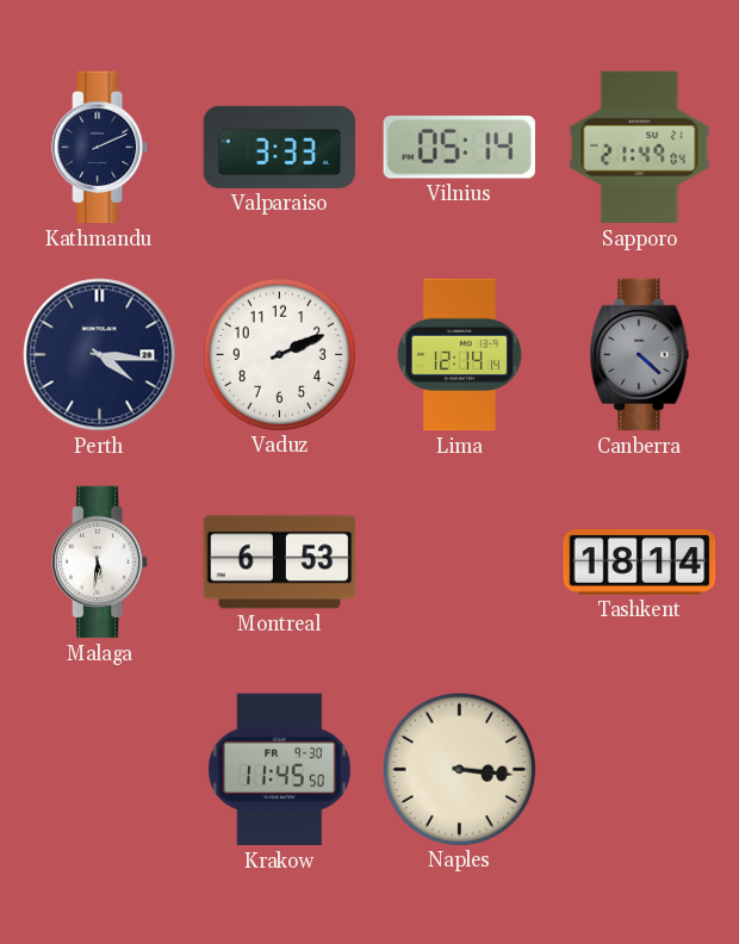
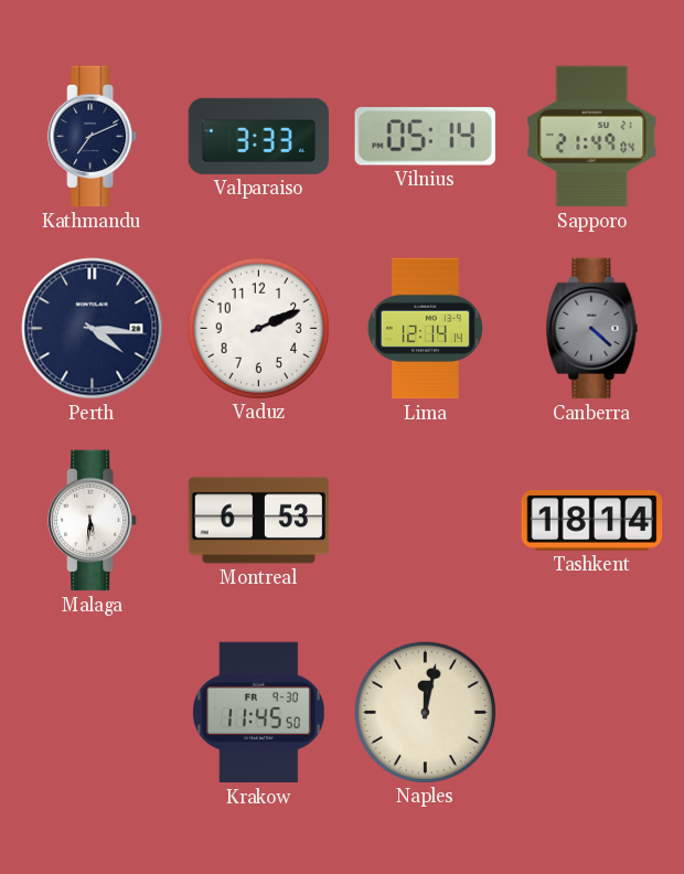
Kathmandu: 2:11 -> 7:11 (93, 137)
Naples: 3:16 -> 12:02 (425, 712)
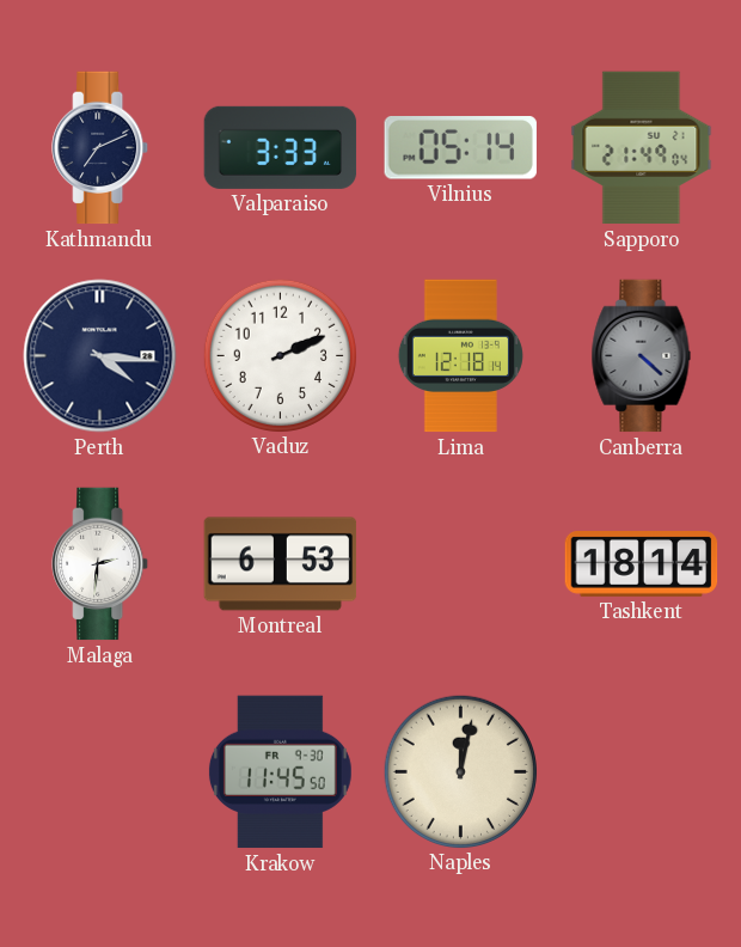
Lima: 12:14 -> 12:18 (460, 356)
Malaga: 5:31 -> 2:31 (100, 564)
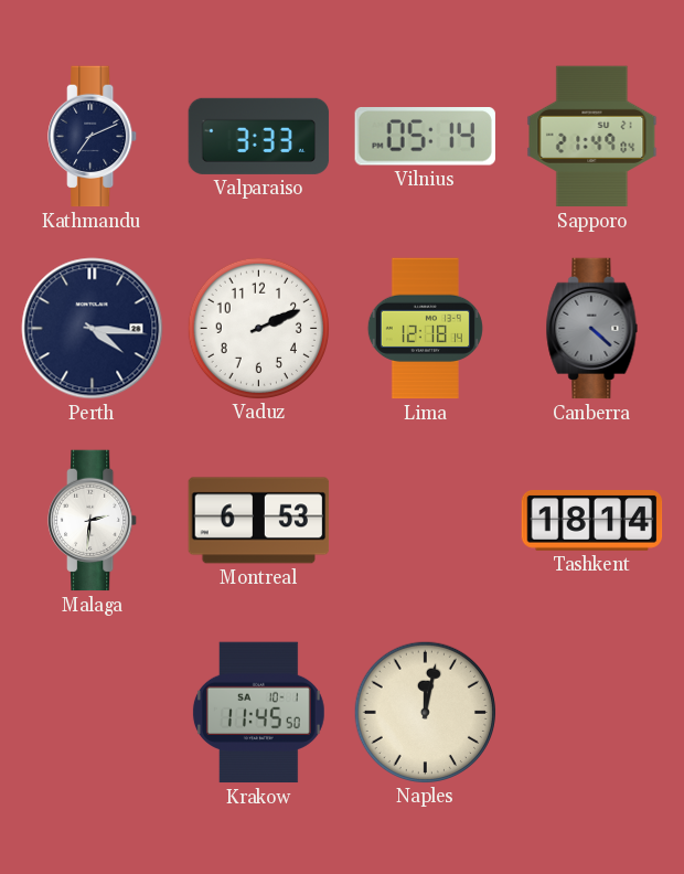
Krakow date: FR 9-30 -> SA 10-1 (258, 713)
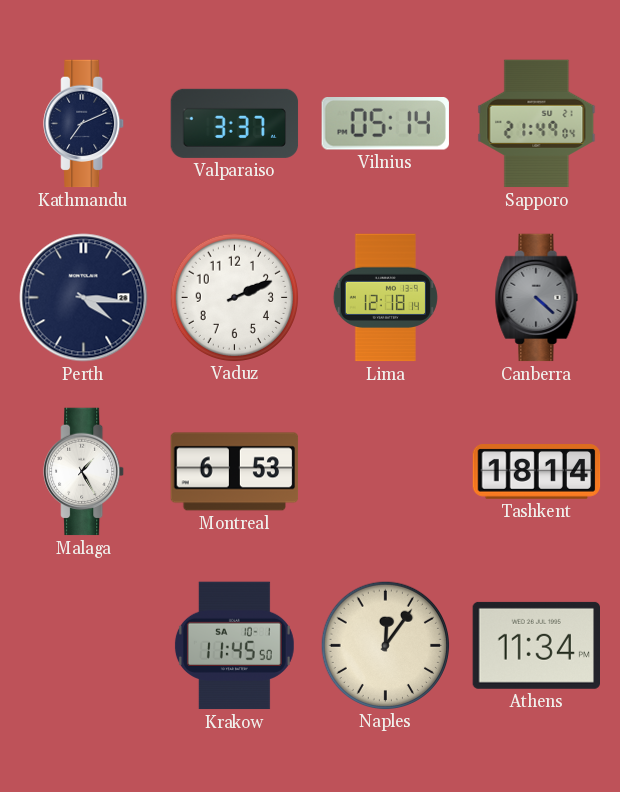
Valparaiso: 3:33 -> 3:37 (235, 123)
Malaga: 2:31 -> 1:25 (84, 472)
Naples: 12:02 -> 12:06 (385, 645)
Athens: none -> 11:34 (536, 645)
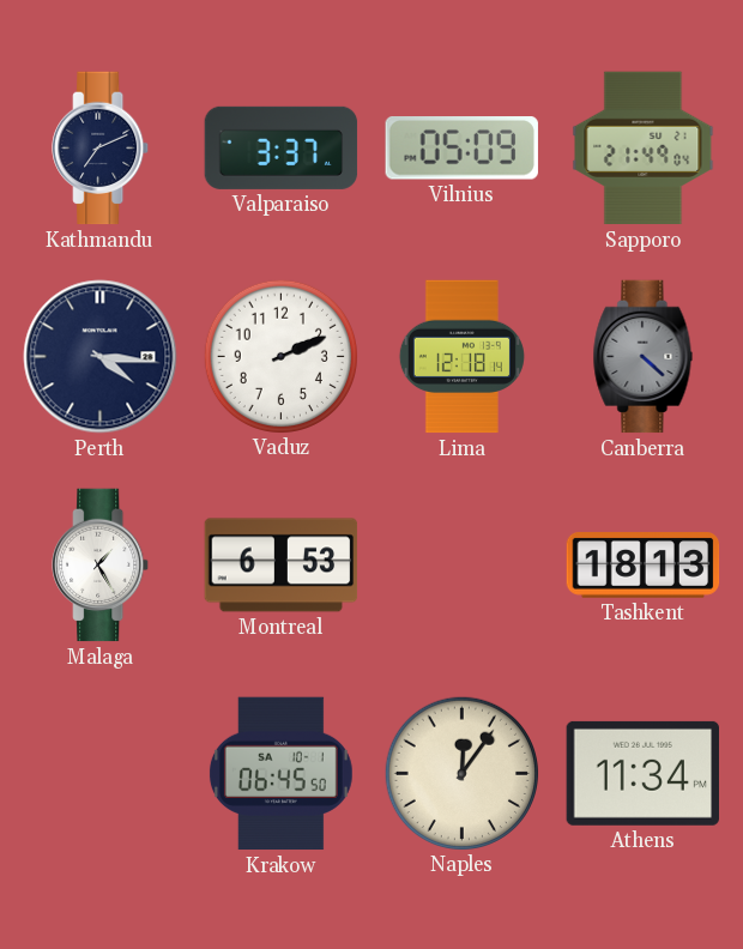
Vilnius: 05:14 -> 05:09 (461, 149)
Tashkent: 18:14 -> 18:13 (644, 566)
Krakow: 11:45 -> 06:45 (280, 774)
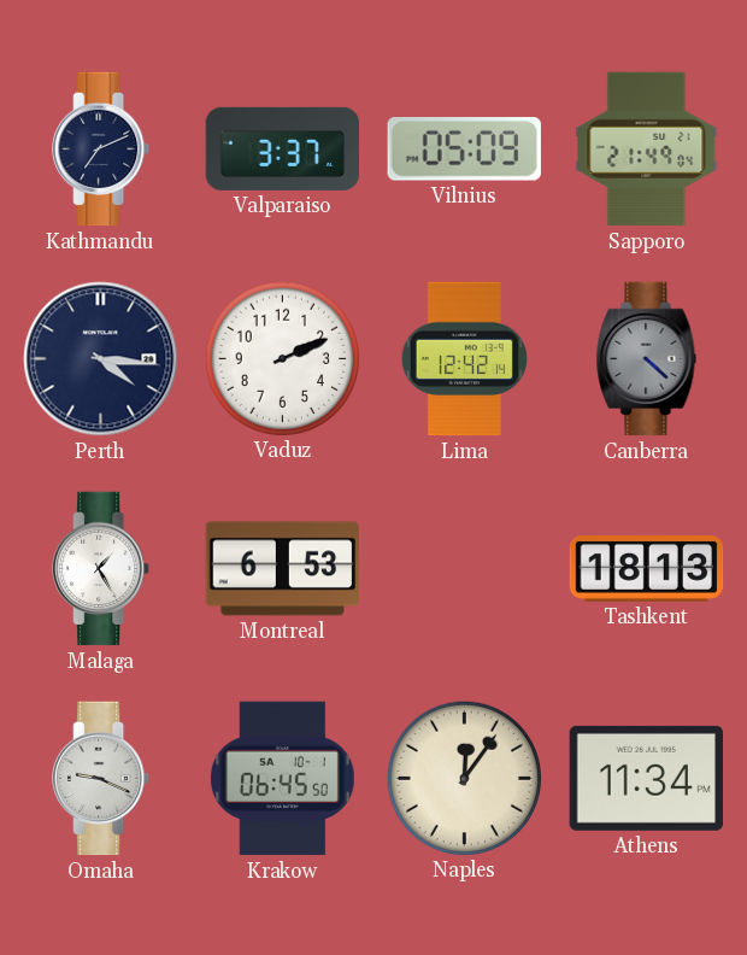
Lima: 12:18 -> 12:42 (464, 359)
Omaha: none -> 9:19 (101, 779)
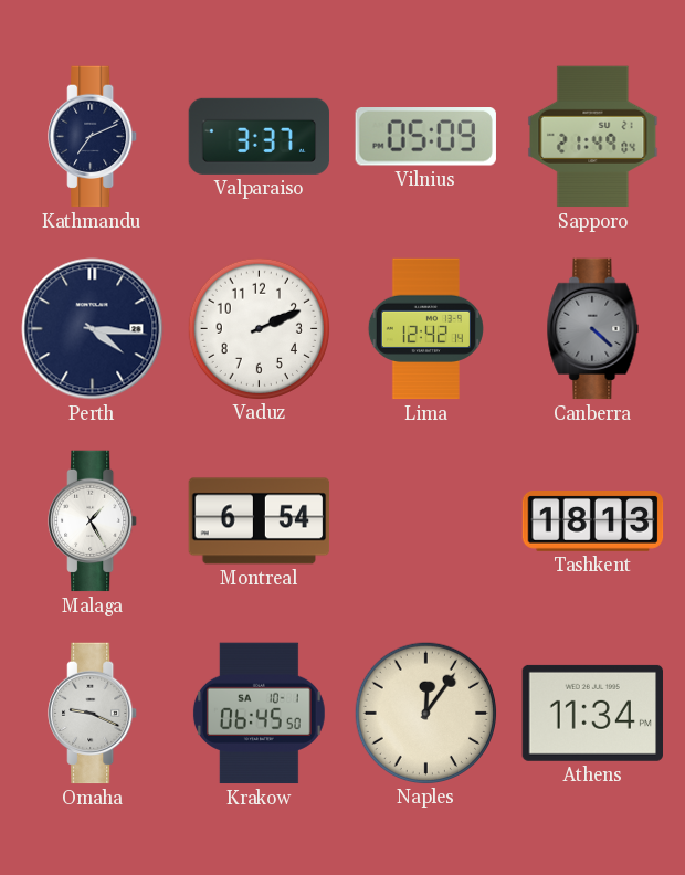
Montreal: 6:53 -> 6:54 (260, 521)
